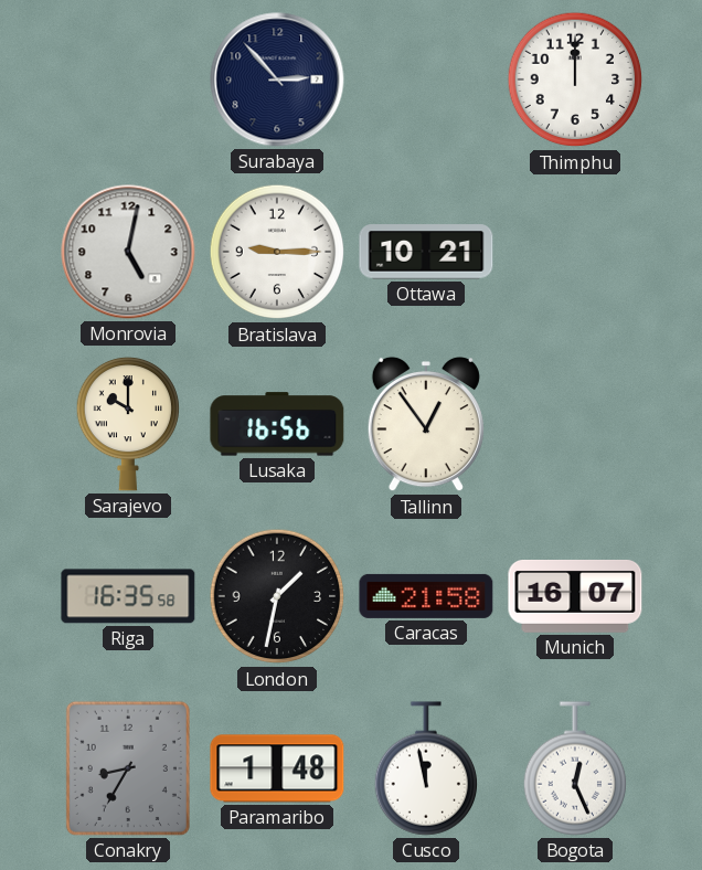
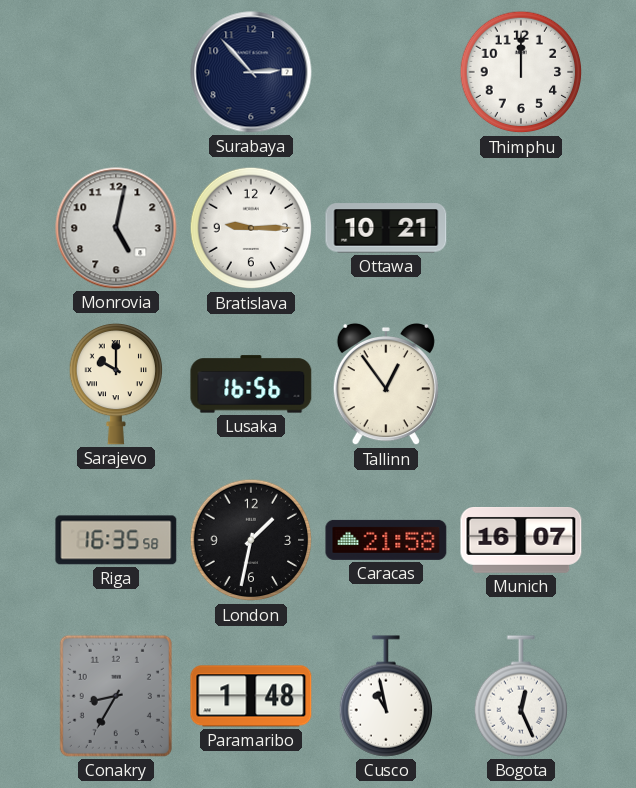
Cusco: 11:58 -> 10:58 (385, 696)
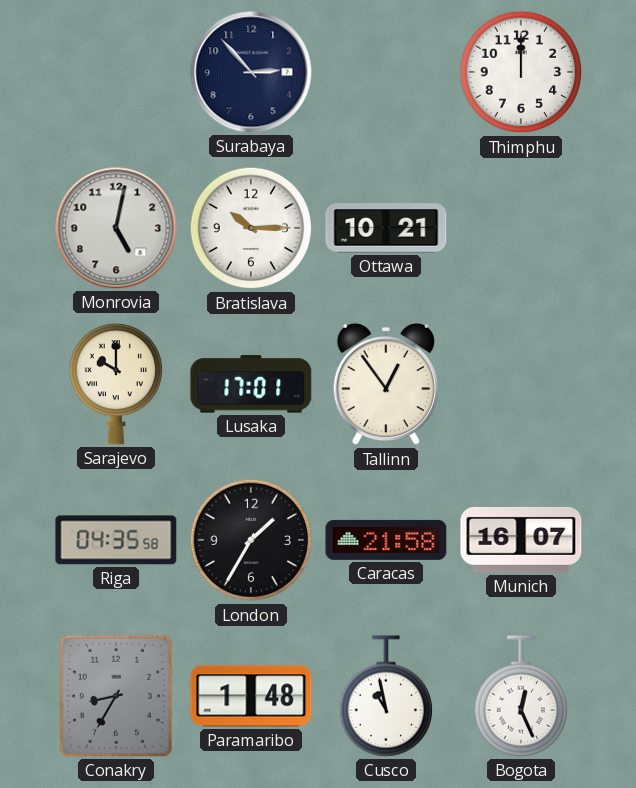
Bratislava: 9:15 -> 10:15 (251, 228)
Lusaka: 16:56 -> 17:01 (251, 384)
Riga: 16:35 -> 04:35 (116, 540)
London: 1:32 -> 1:35 (251, 540)
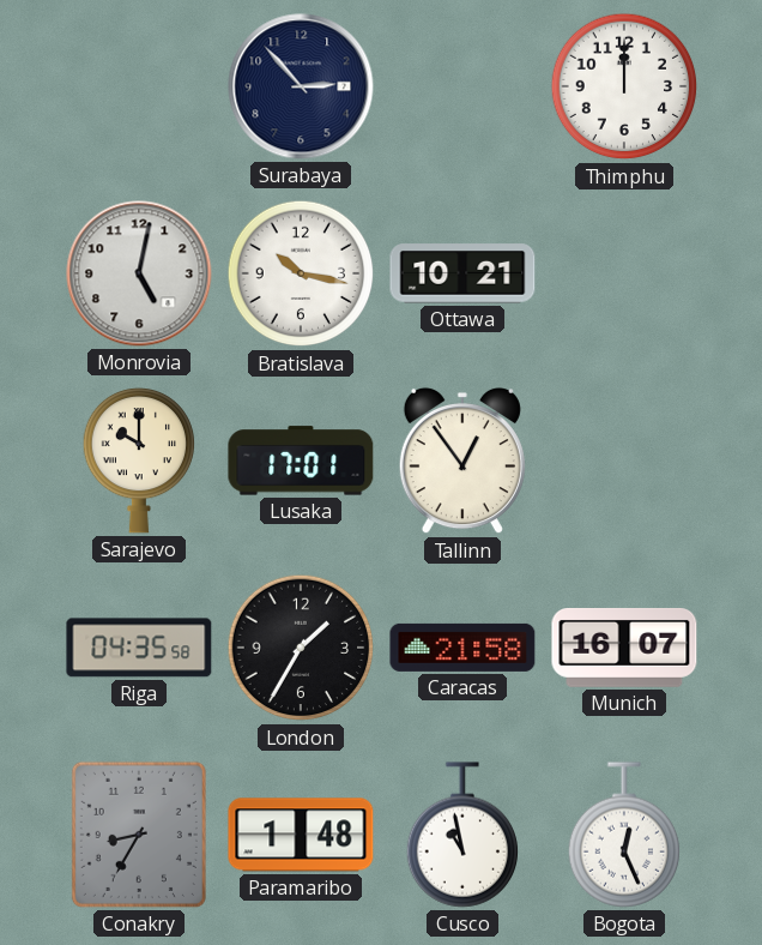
Bratislava: 10:15 -> 10:17 (301, 273)
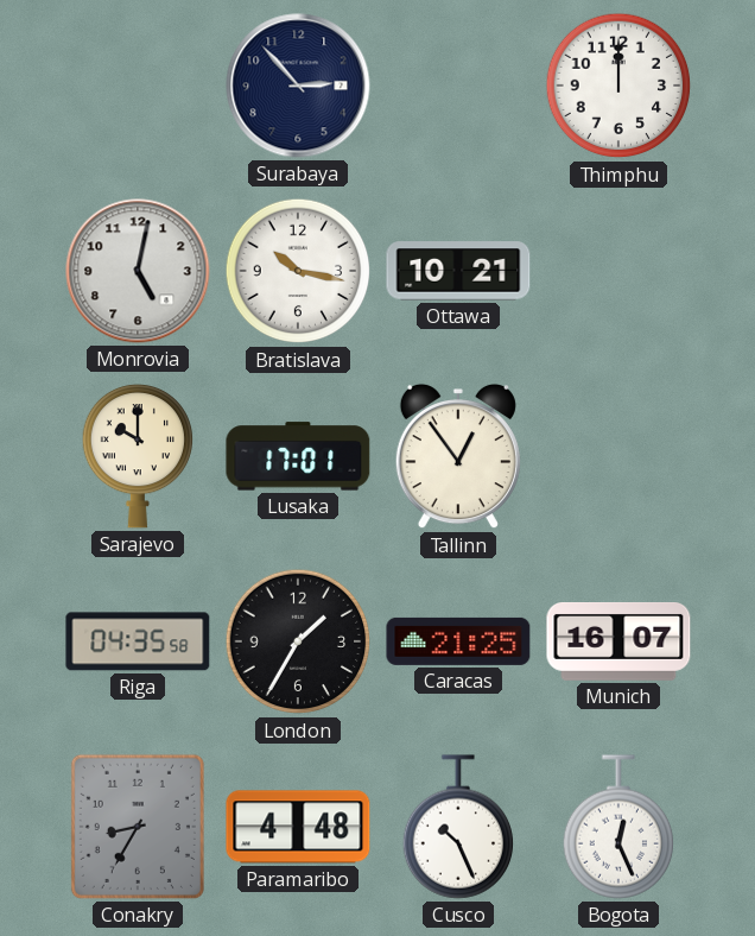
Caracas: 21:58 -> 21:25 (458, 641)
Paramaribo: 1:48 -> 4:48 (298, 827)
Cusco: 10:58 -> 10:26 (457, 827)
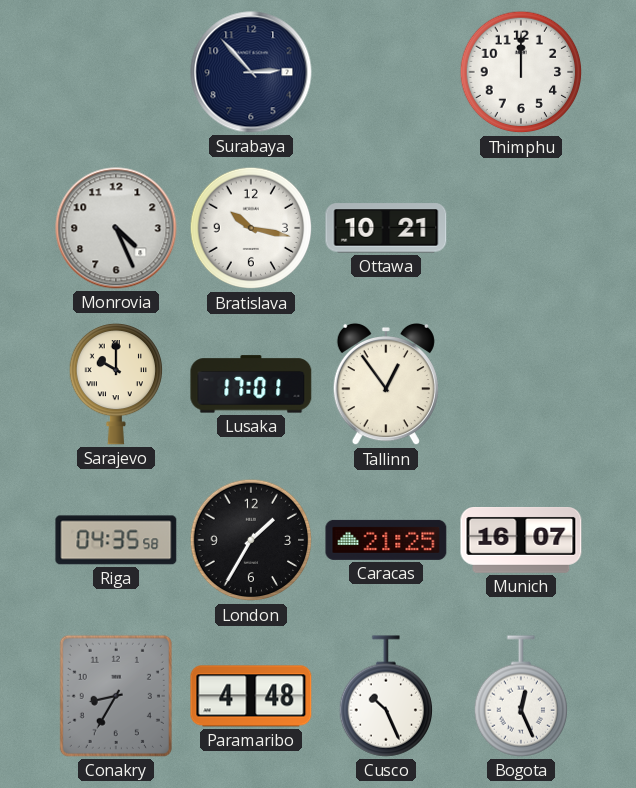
Monrovia: 5:02 -> 4:26 (116, 228)
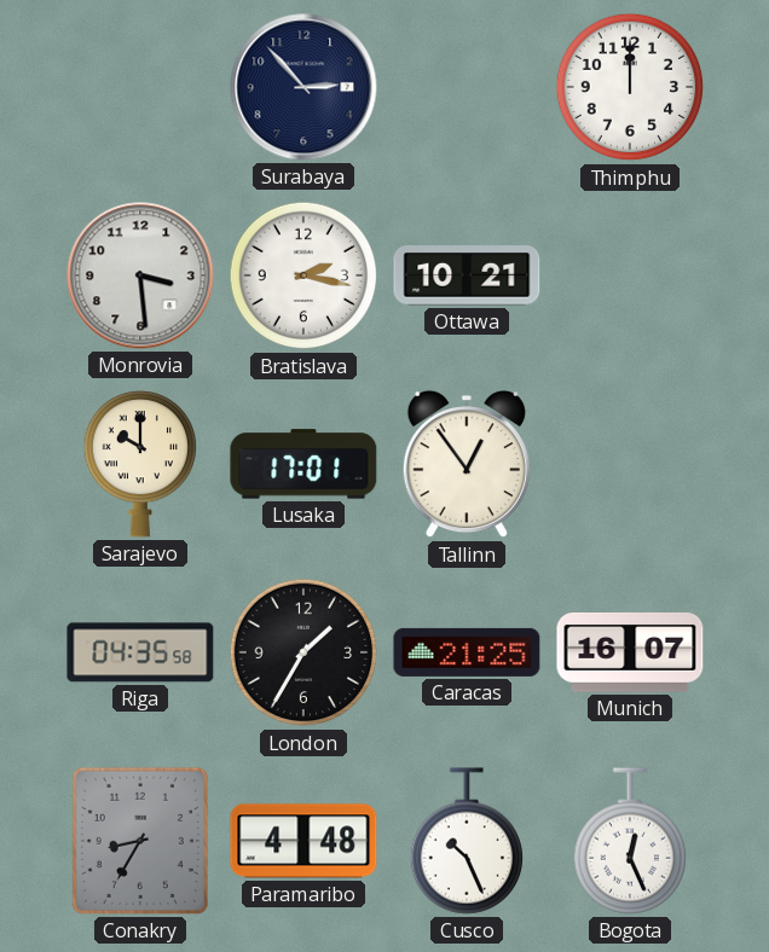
Monrovia: 4:26 -> 3:29 (140, 275)
Bratislava: 10:17 -> 2:17 (303, 275)
